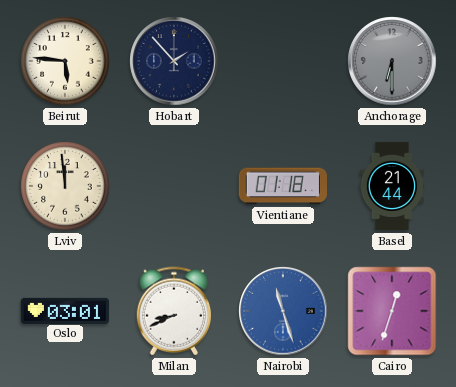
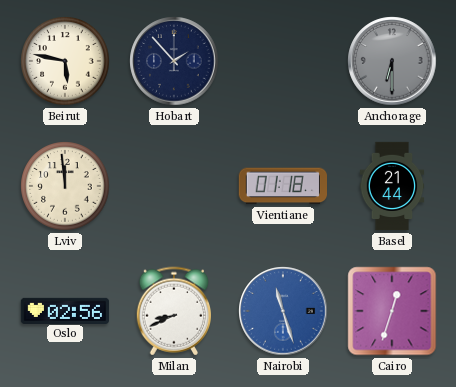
Beirut: 5:46 -> 5:47 (65, 61)
Oslo: 03:01 -> 02:56 (65, 310)
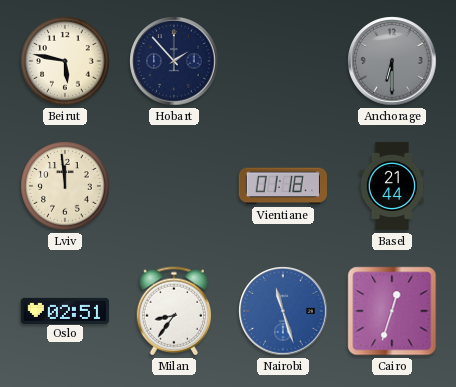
Oslo: 02:56 -> 02:51 (65, 310)
Milan: 8:41 -> 8:36 (173, 311)
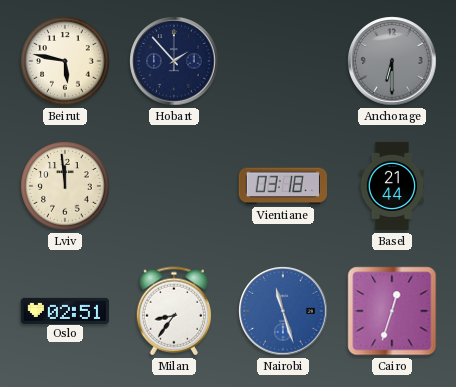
Vientiane: 01:18 -> 03:18 (282, 186)
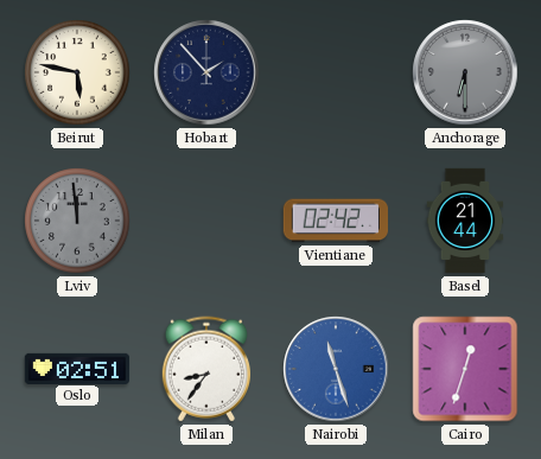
Lviv dial: cream -> grey (77, 221)
Vientiane: 03:18 -> 02:42 (335, 221)
